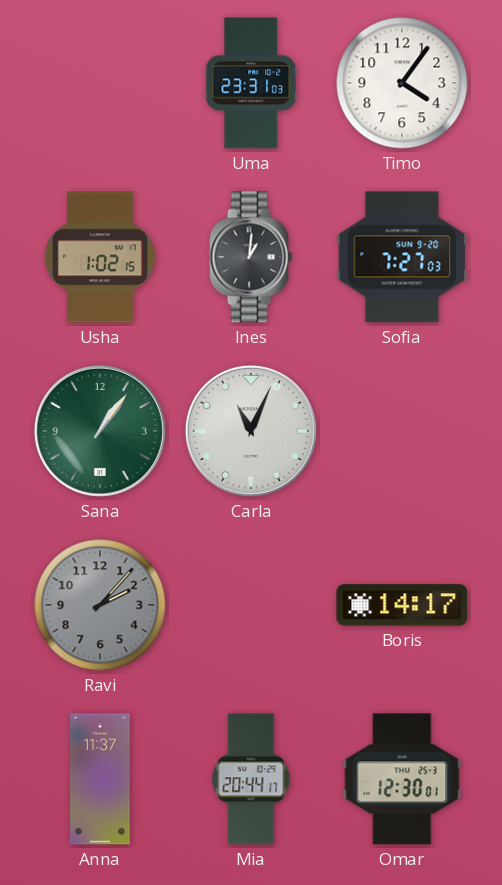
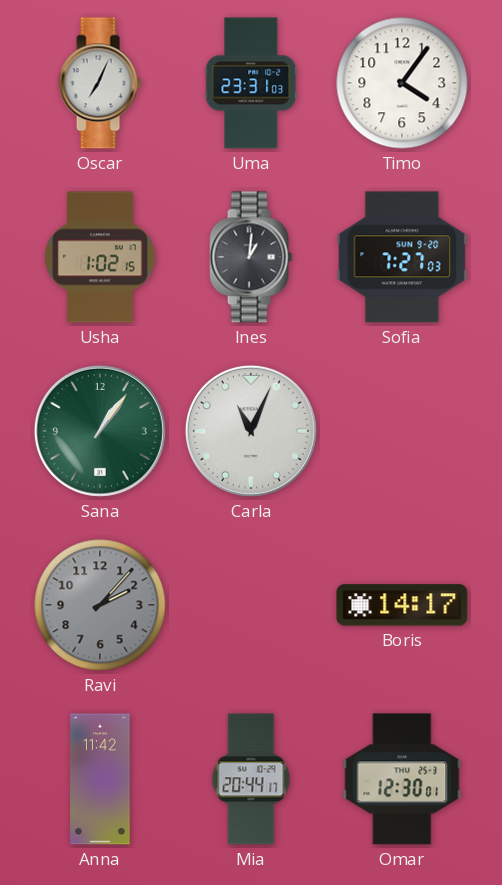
Oscar: none -> 7:04 (100, 83)
Anna: 11:37 -> 11:42 (100, 779)
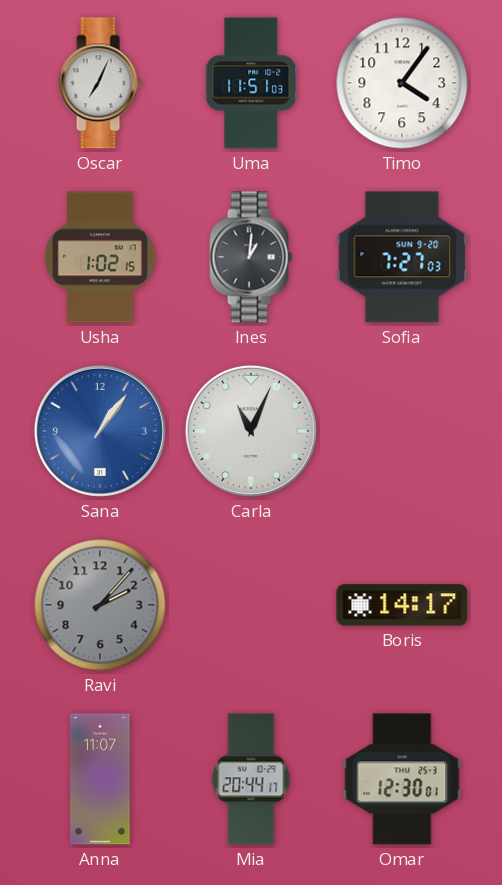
Uma: 23:31 -> 11:51 (251, 83)
Sana dial: green -> blue (100, 431)
Anna: 11:42 -> 11:07 (100, 779)
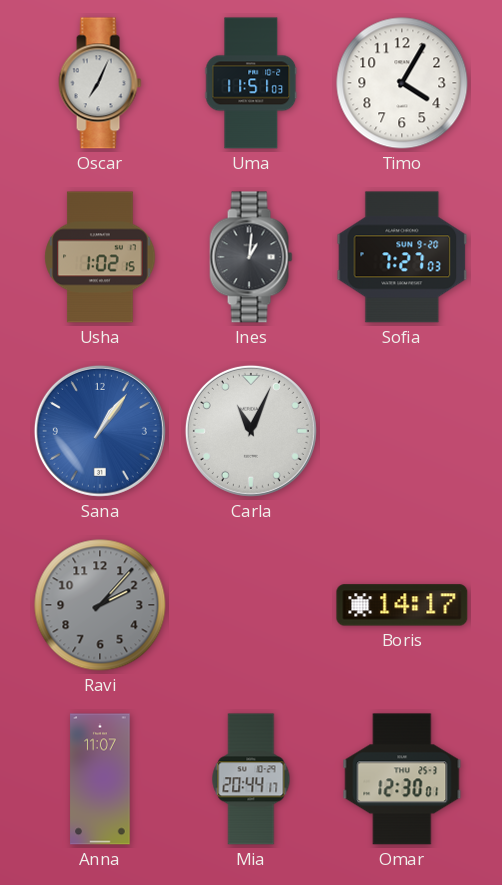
Timo: 4:06 -> 4:05 (402, 83)
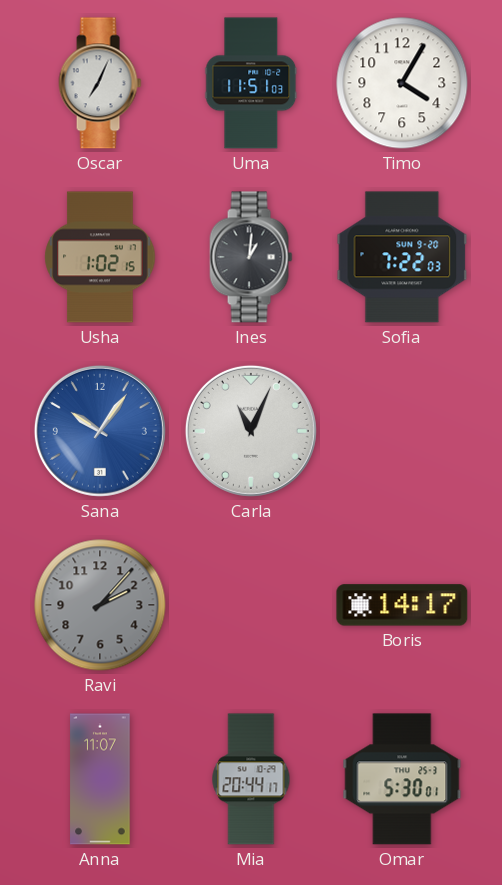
Sofia: 7:27 -> 7:22 (402, 257)
Sana: 1:06 -> 10:06 (100, 431)
Omar: 12:30 -> 5:30 (402, 779)
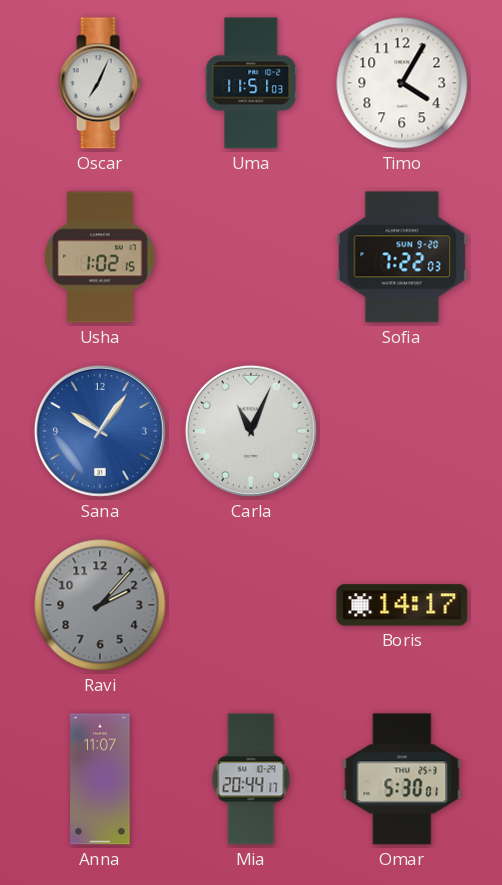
Ines: 1:01 -> none (251, 257)
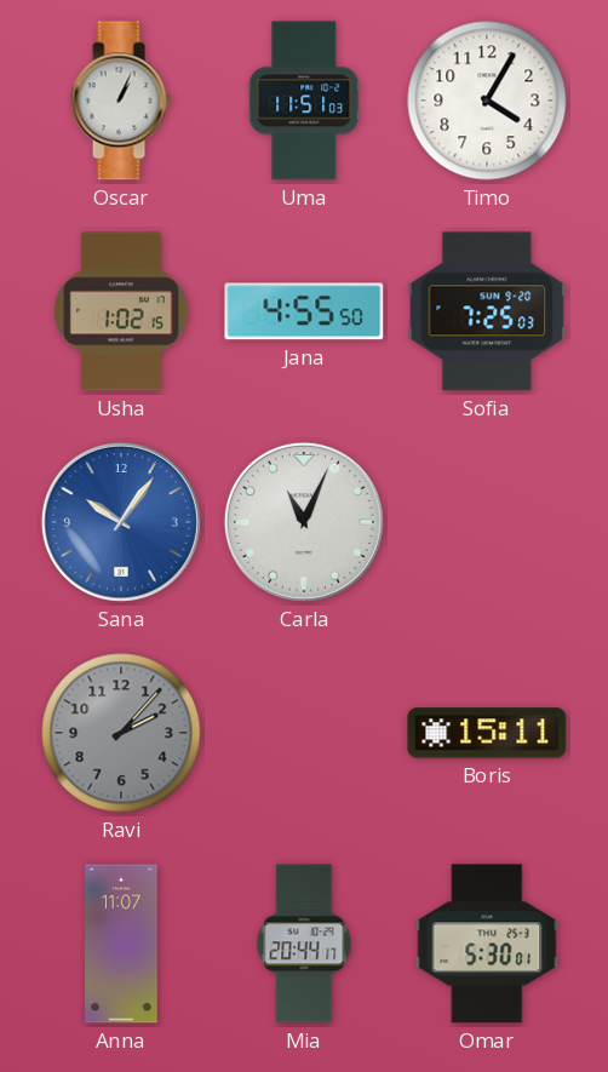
Oscar: 7:04 -> 1:04 (121, 101)
Jana: none -> 4:55 (304, 311)
Sofia: 7:22 -> 7:25 (487, 311)
Boris: 14:17 -> 15:11 (487, 733)
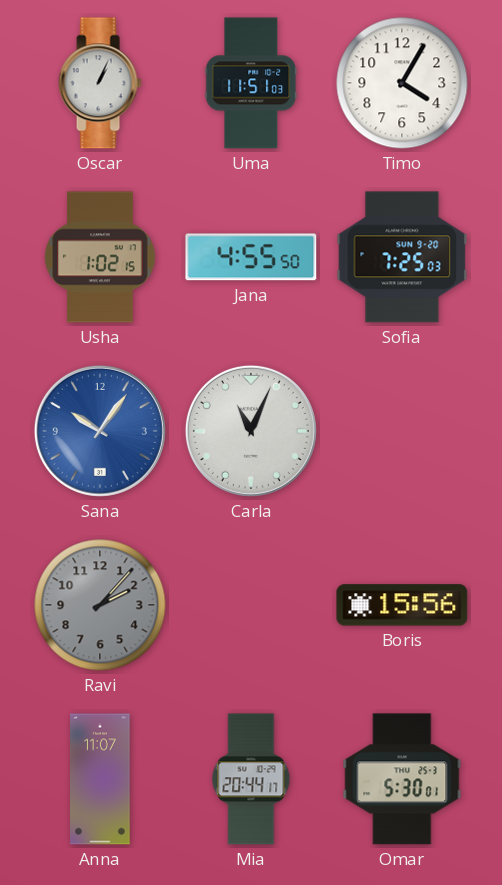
Boris: 15:11 -> 15:56 (402, 605)
